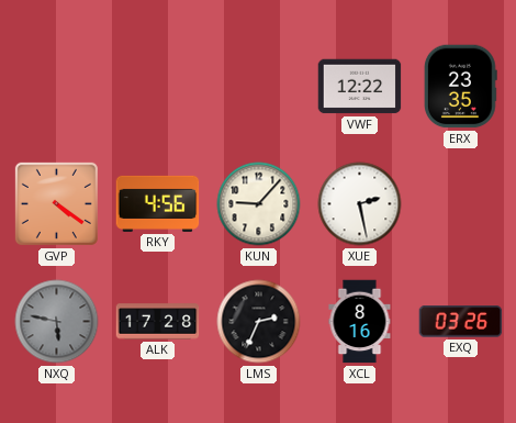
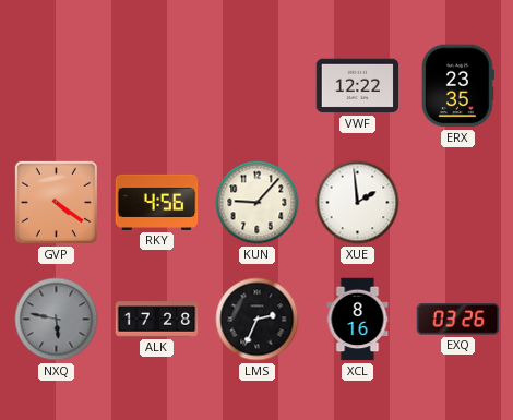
XUE: 2:28 -> 1:59 (358, 203)
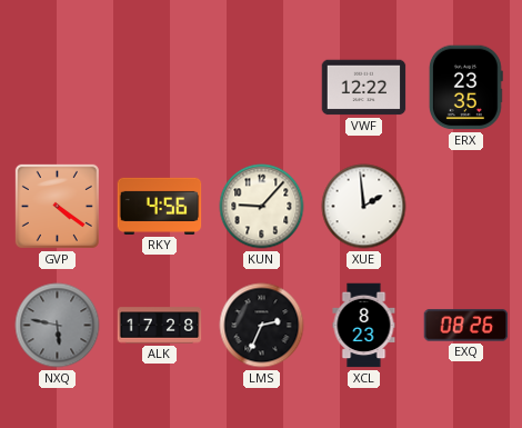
XCL: 8:16 -> 8:23 (364, 326)
EXQ: 03:26 -> 08:26 (466, 326)
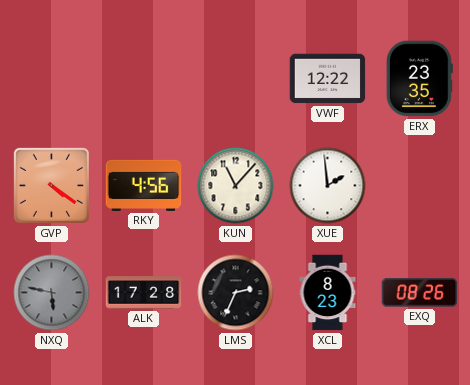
KUN: 9:07 -> 11:07 (236, 186)
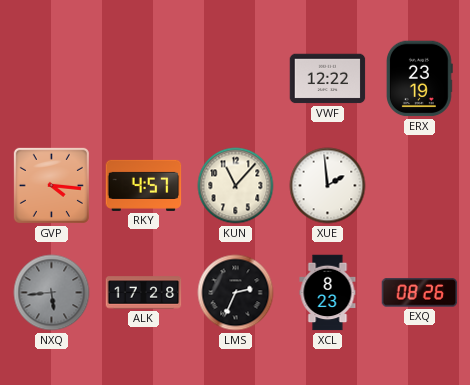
ERX: 23:35 -> 23:19 (419, 79)
GVP: 4:21 -> 4:16 (51, 185)
RKY: 4:56 -> 4:57 (144, 185)
NXQ: 5:47 -> 5:44 (52, 293)
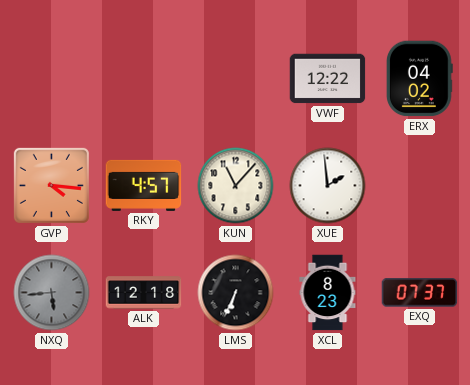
ERX: 23:19 -> 04:02 (419, 79)
ALK: 17:28 -> 12:18 (144, 293)
LMS: 2:34 -> 6:34 (236, 293)
EXQ: 08:26 -> 07:37 (420, 293)
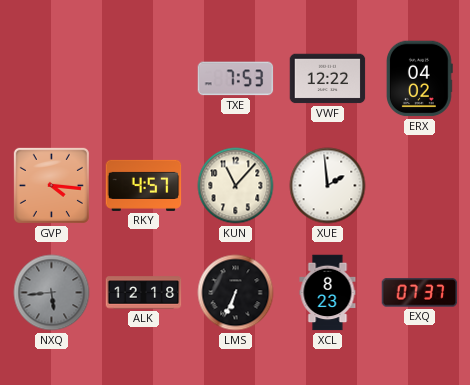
TXE: none -> 7:53 (236, 79)
